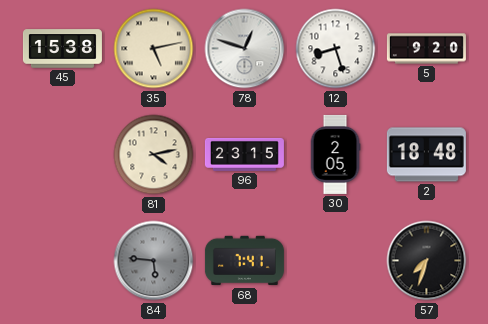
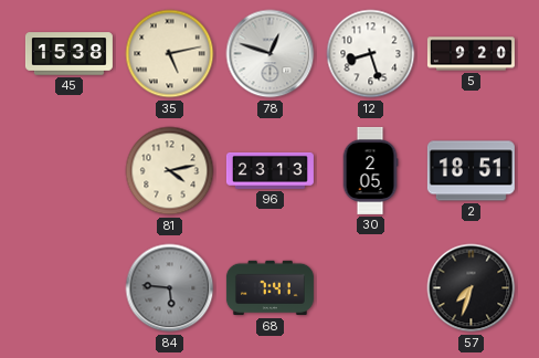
96: 23:15 -> 23:13 (269, 170)
2: 18:48 -> 18:51 (471, 171)
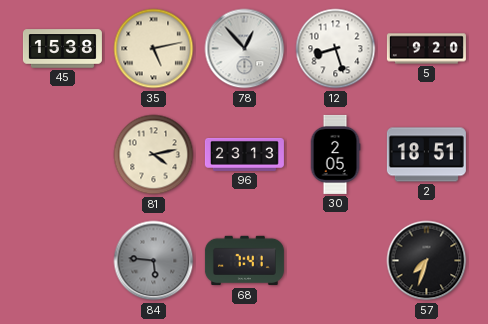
78: 12:48 -> 12:53 (245, 49)
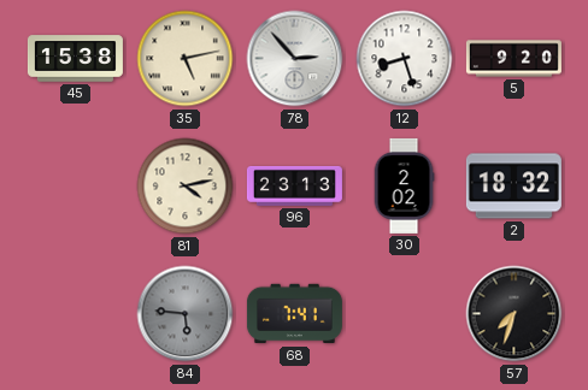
78: 12:53 -> 2:53 (295, 59)
30: 2:05 -> 2:02 (404, 185)
2: 18:51 -> 18:32 (513, 187)
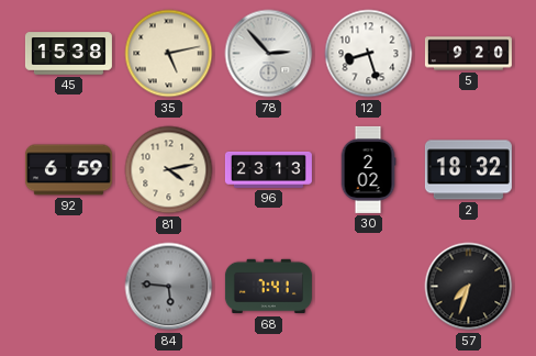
92: none -> 6:59 (68, 170)
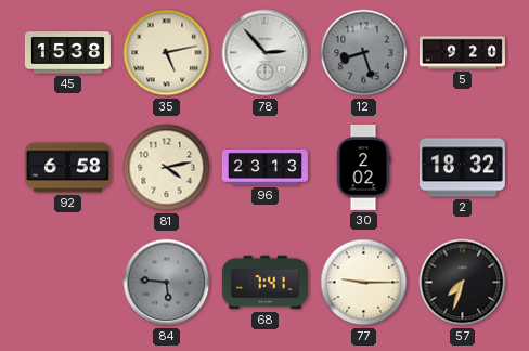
12 dial: white -> grey (364, 53)
92: 6:59 -> 6:58 (67, 168)
77: none -> 9:15 (364, 283)
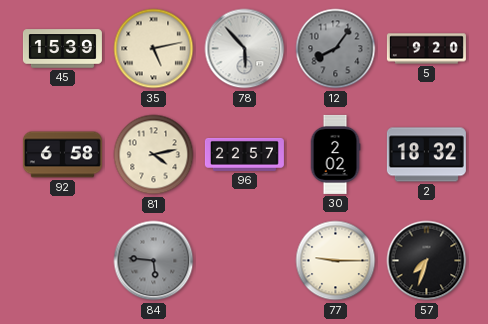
45: 15:38 -> 15:39 (62, 49)
78: 2:53 -> 5:53 (245, 49)
12: 8:27 -> 8:06 (336, 49)
96: 23:13 -> 22:57 (244, 154)
68: 7:41 -> none (264, 283)
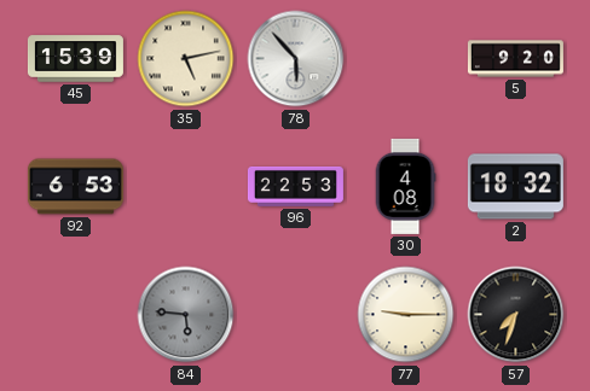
12: 8:06 -> none (336, 49)
92: 6:58 -> 6:53 (75, 187)
81: 4:13 -> none (154, 155)
96: 22:57 -> 22:53 (295, 186)
30: 2:02 -> 4:08 (405, 186)
